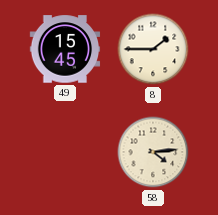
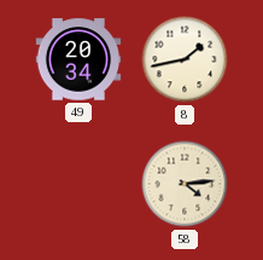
49: 15:45 -> 20:34 (78, 59)
8: 1:45 -> 1:43 (185, 59)
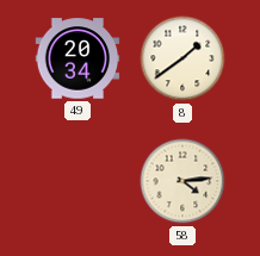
8: 1:43 -> 1:39 (182, 58)
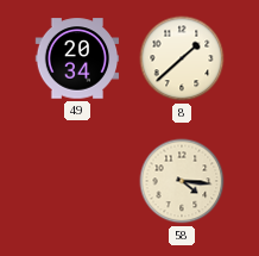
8: 1:39 -> 1:38 (182, 58)
58: 4:14 -> 4:16 (182, 181)
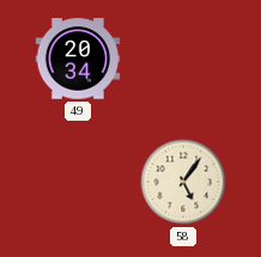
8: 1:38 -> none (182, 58)
58: 4:16 -> 5:06 (183, 182)
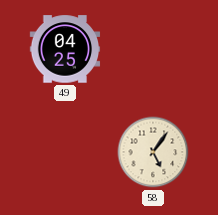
49: 20:34 -> 04:25 (65, 49)
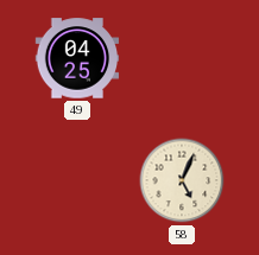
58: 5:06 -> 5:04 (182, 180)
